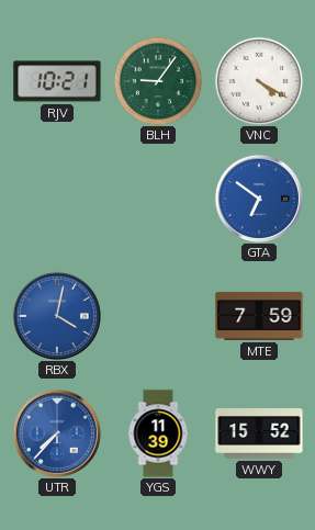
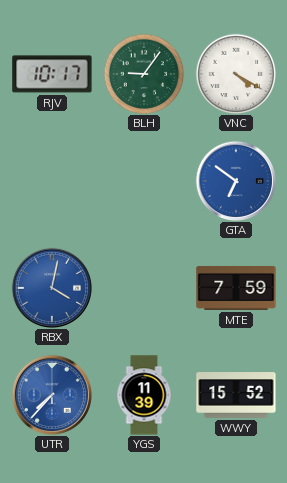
RJV: 10:21 -> 10:17 (52, 74)
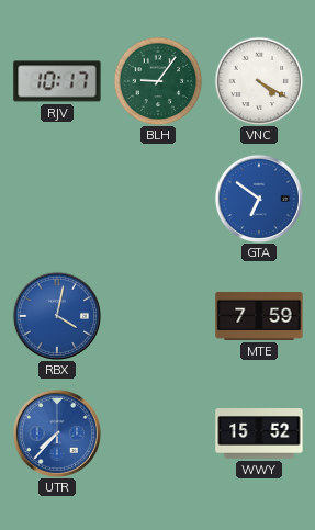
YGS: 11:39 -> none (144, 395)
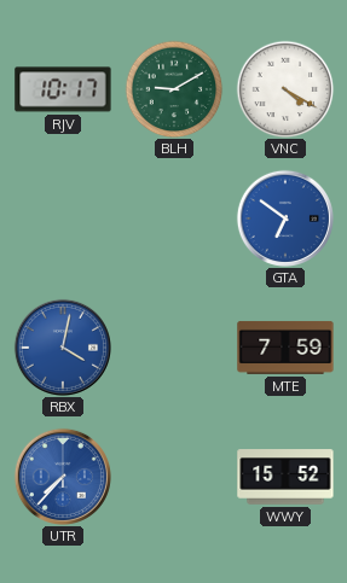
BLH: 9:06 -> 9:10 (174, 89)
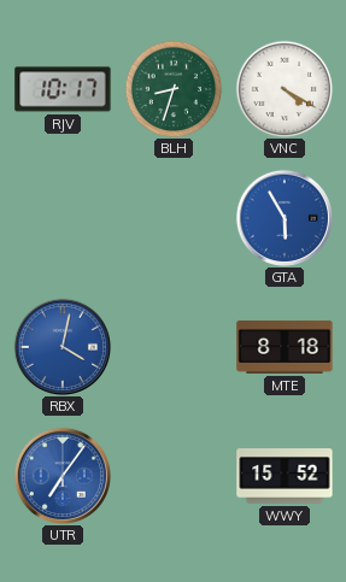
BLH: 9:10 -> 8:33 (174, 89)
GTA: 6:51 -> 5:55 (285, 218)
MTE: 7:59 -> 8:18 (285, 347)
UTR: 7:37 -> 7:06 (63, 476)
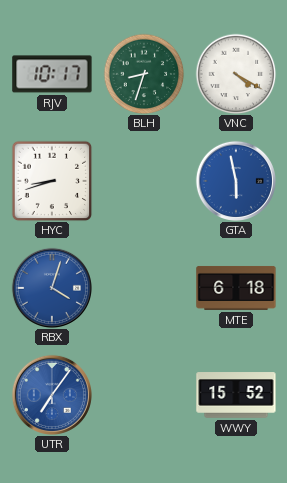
HYC: none -> 8:42 (52, 181)
GTA: 5:55 -> 5:58 (236, 181)
RBX: 4:02 -> 4:03 (52, 288)
MTE: 8:18 -> 6:18 (236, 288)
